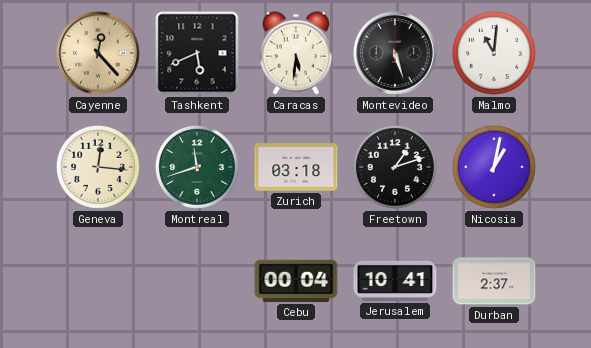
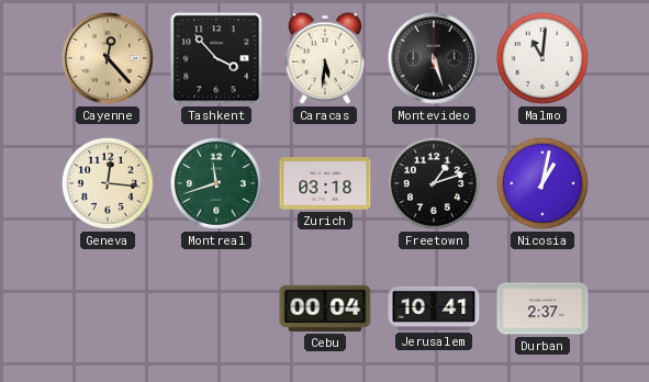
Tashkent: 5:41 -> 3:53 (216, 58)
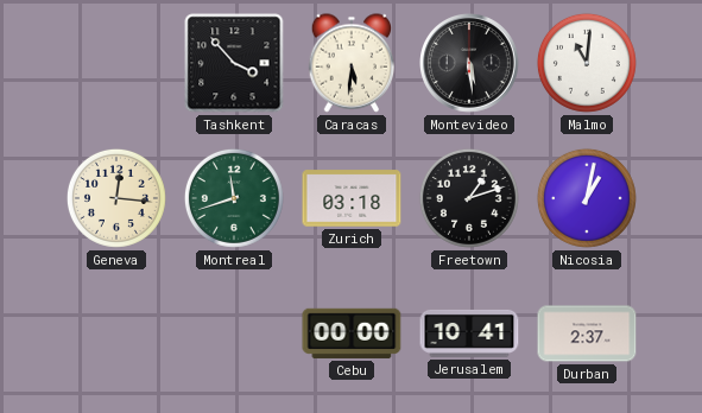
Cayenne: 12:23 -> none (109, 59)
Montevideo: 5:27 -> 5:29 (470, 64)
Cebu: 00:04 -> 00:00 (352, 333)
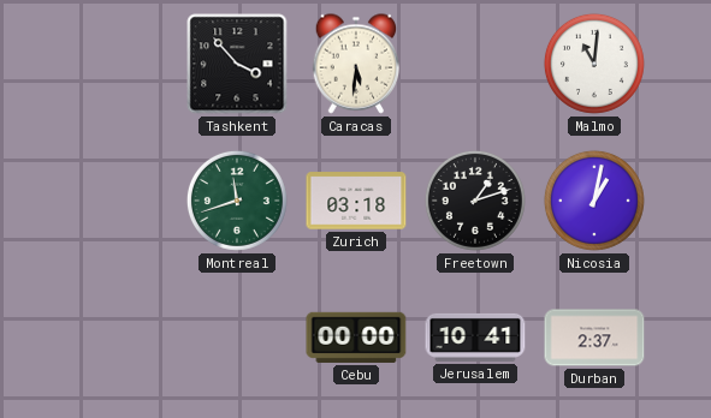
Montevideo: 5:29 -> none (470, 64)
Geneva: 12:16 -> none (116, 198)
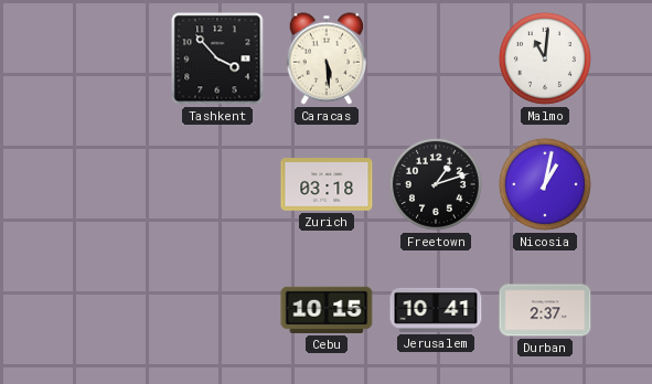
Caracas: 5:31 -> 5:29 (327, 58)
Montreal: 11:42 -> none (237, 201)
Cebu: 00:00 -> 10:15 (327, 310)
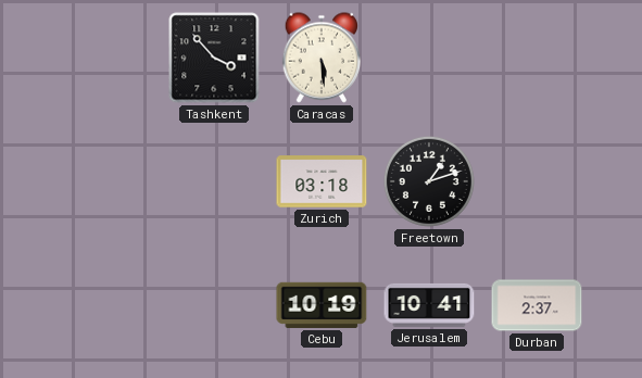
Malmo: 11:01 -> none (545, 58)
Nicosia: 1:02 -> none (545, 184)
Cebu: 10:15 -> 10:19 (322, 305)
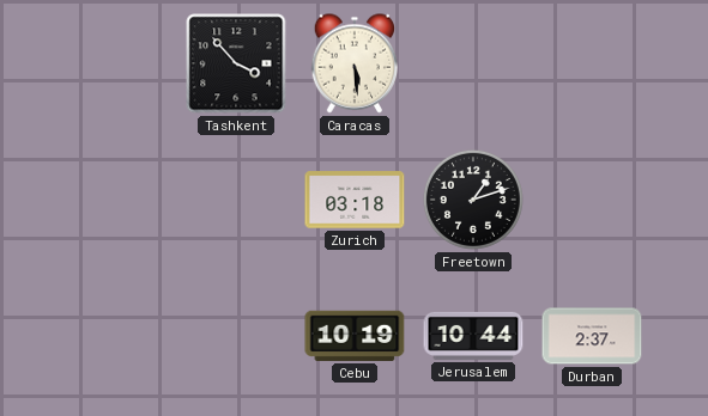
Jerusalem: 10:41 -> 10:44 (473, 336)
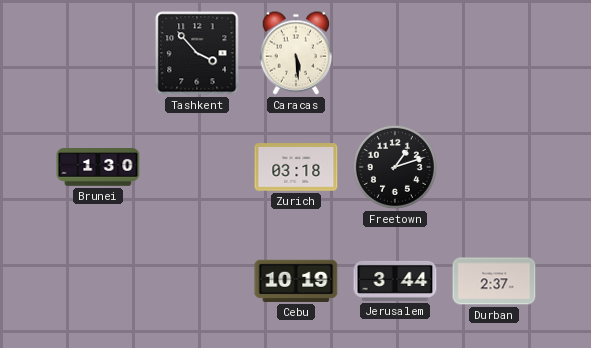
Brunei: none -> 1:30 (98, 167)
Jerusalem: 10:44 -> 3:44 (395, 281)
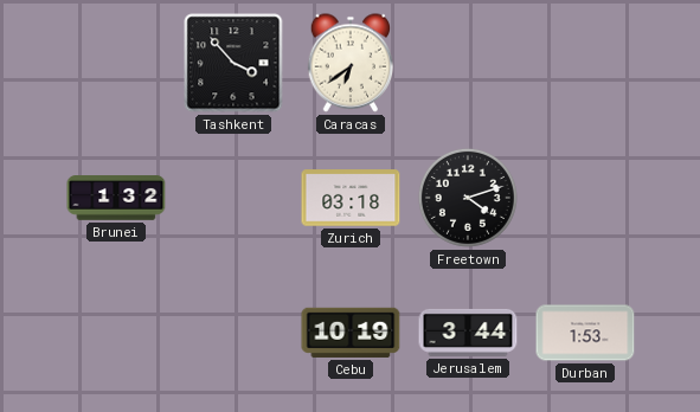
Caracas: 5:29 -> 6:39 (351, 63)
Brunei: 1:30 -> 1:32 (116, 198)
Freetown: 1:12 -> 4:12 (468, 198)
Durban: 2:37 -> 1:53 (585, 333)
